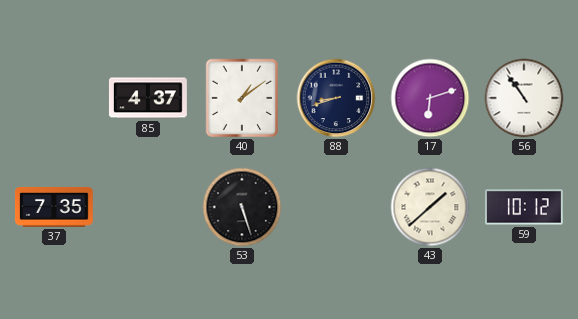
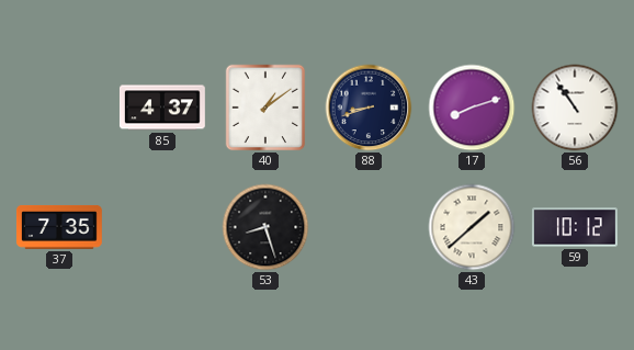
17: 6:12 -> 8:12 (472, 108)
53: 5:27 -> 8:27 (265, 227)
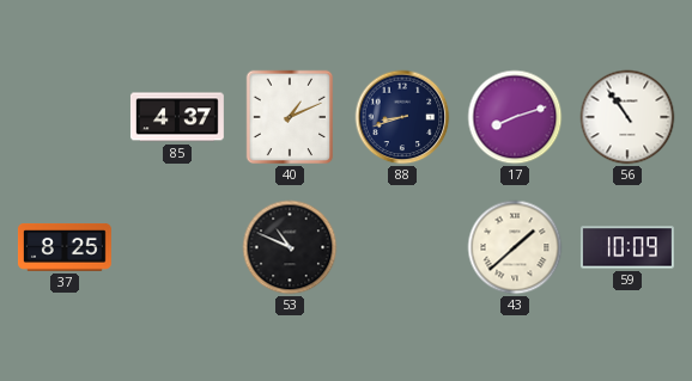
40: 1:09 -> 1:11 (290, 117)
37: 7:35 -> 8:25 (65, 247)
53: 8:27 -> 10:49 (290, 247)
59: 10:12 -> 10:09 (627, 247)
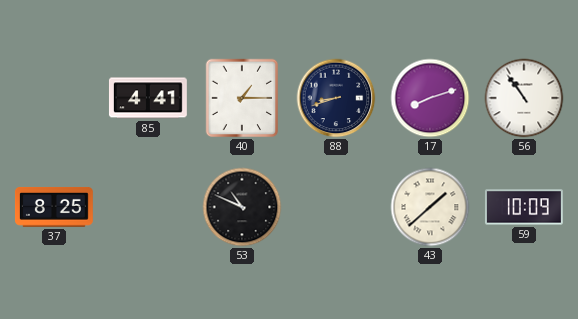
85: 4:37 -> 4:41 (148, 98)
40: 1:11 -> 1:15 (242, 98)
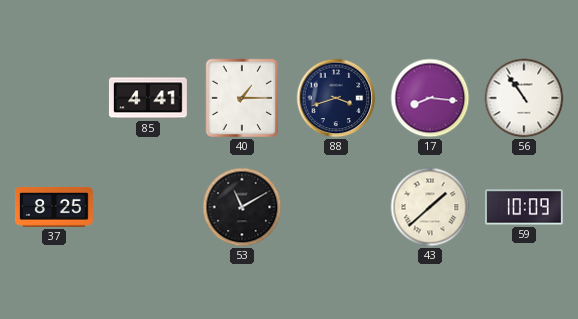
88: 8:42 -> 3:42 (336, 98)
17: 8:12 -> 8:16 (430, 98)
53: 10:49 -> 11:10 (242, 207)
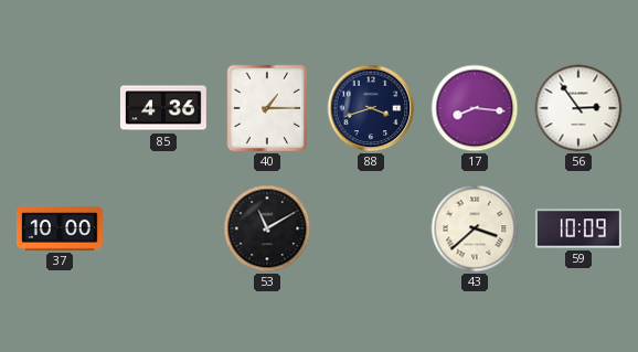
85: 4:41 -> 4:36 (163, 108)
56: 10:54 -> 2:54 (578, 108)
37: 8:25 -> 10:00 (60, 228)
43: 1:38 -> 3:38 (475, 228)
